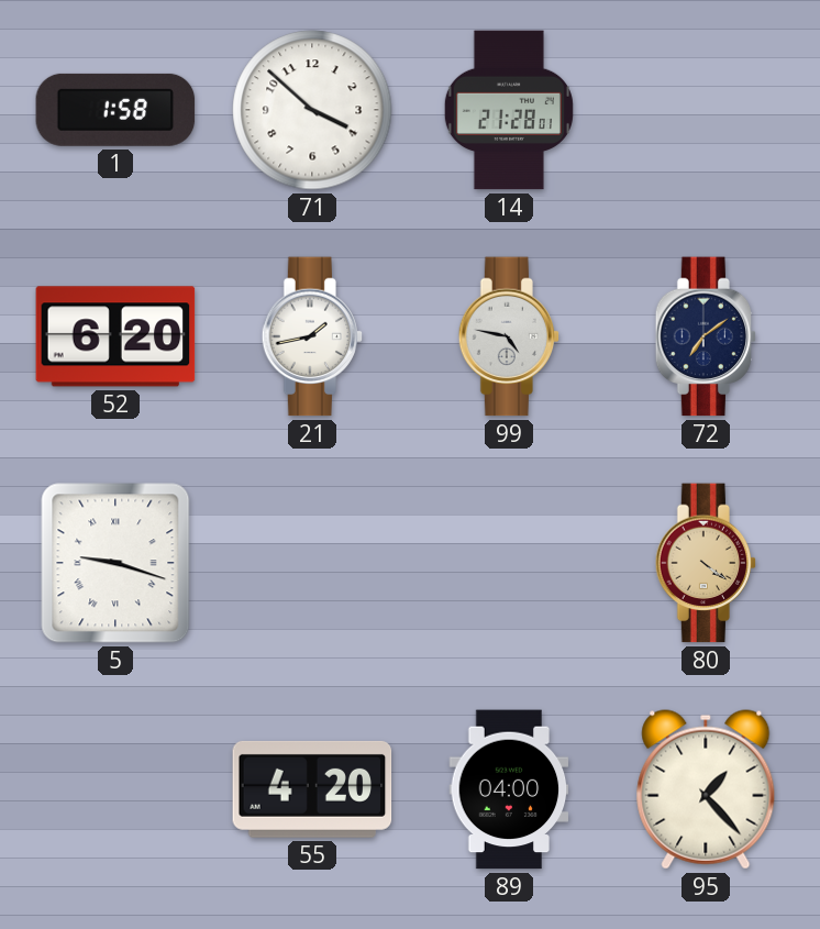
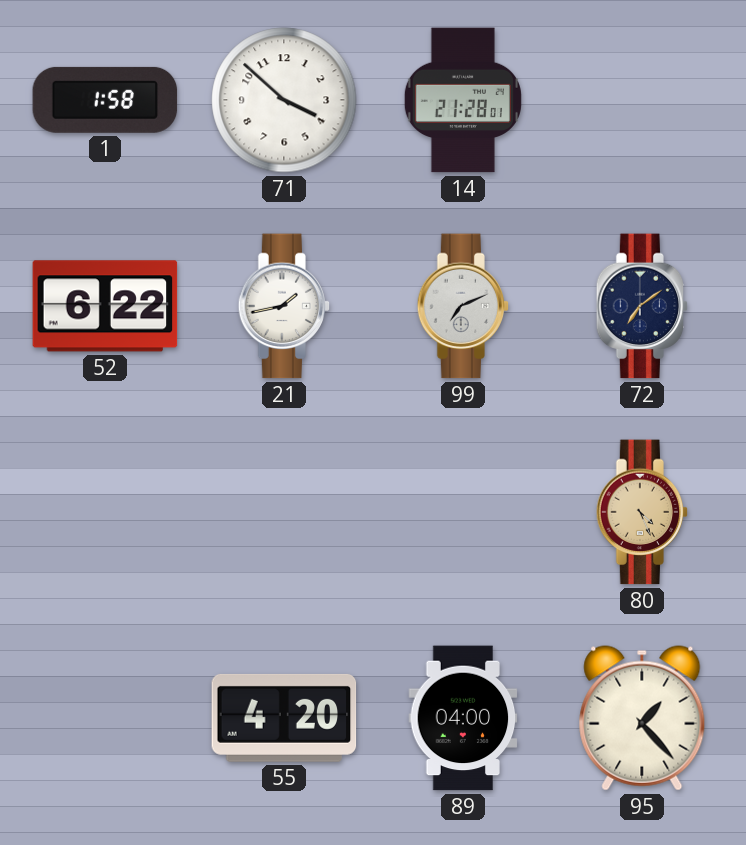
52: 6:20 -> 6:22 (105, 306)
99: 4:47 -> 7:11 (463, 306)
5: 9:18 -> none (115, 563)
80: 4:21 -> 4:26 (642, 512)
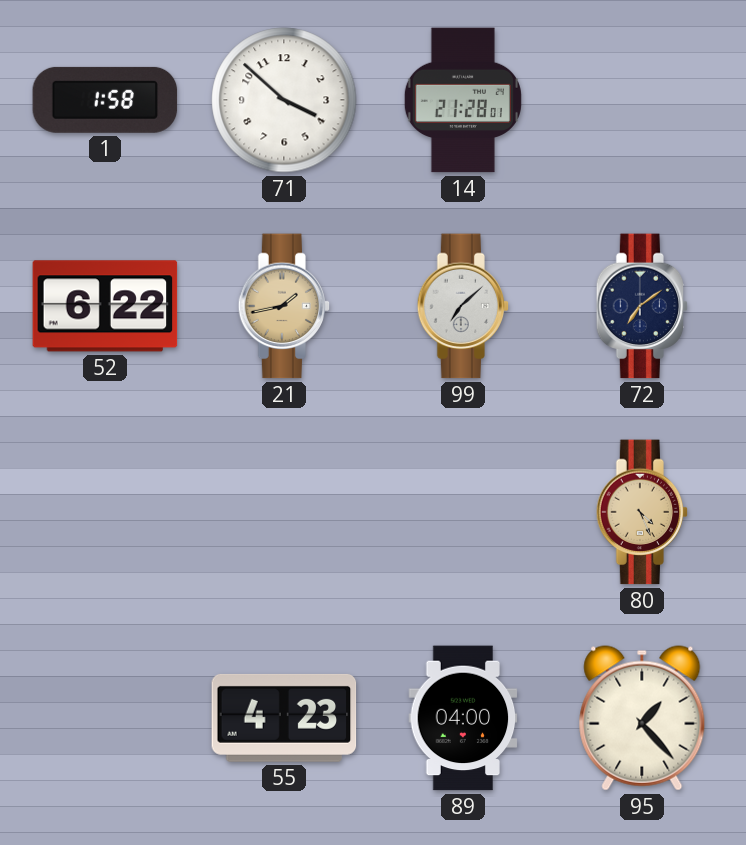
21 dial: white -> champagne (284, 306)
99: 7:11 -> 7:08 (463, 306)
55: 4:20 -> 4:23 (284, 718)
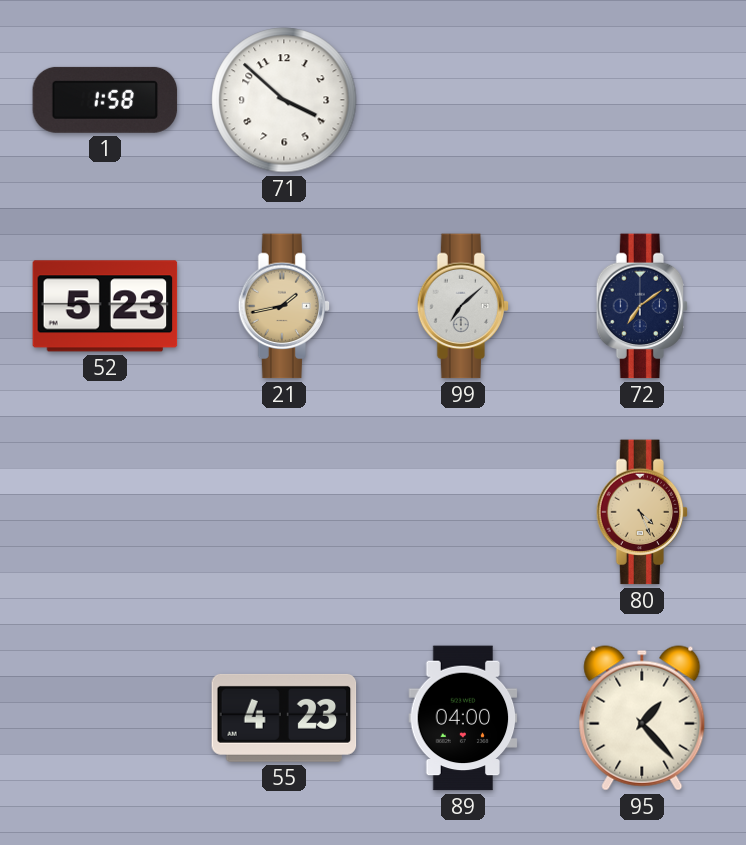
14: 21:28 -> none (463, 100)
52: 6:22 -> 5:23 (105, 306)
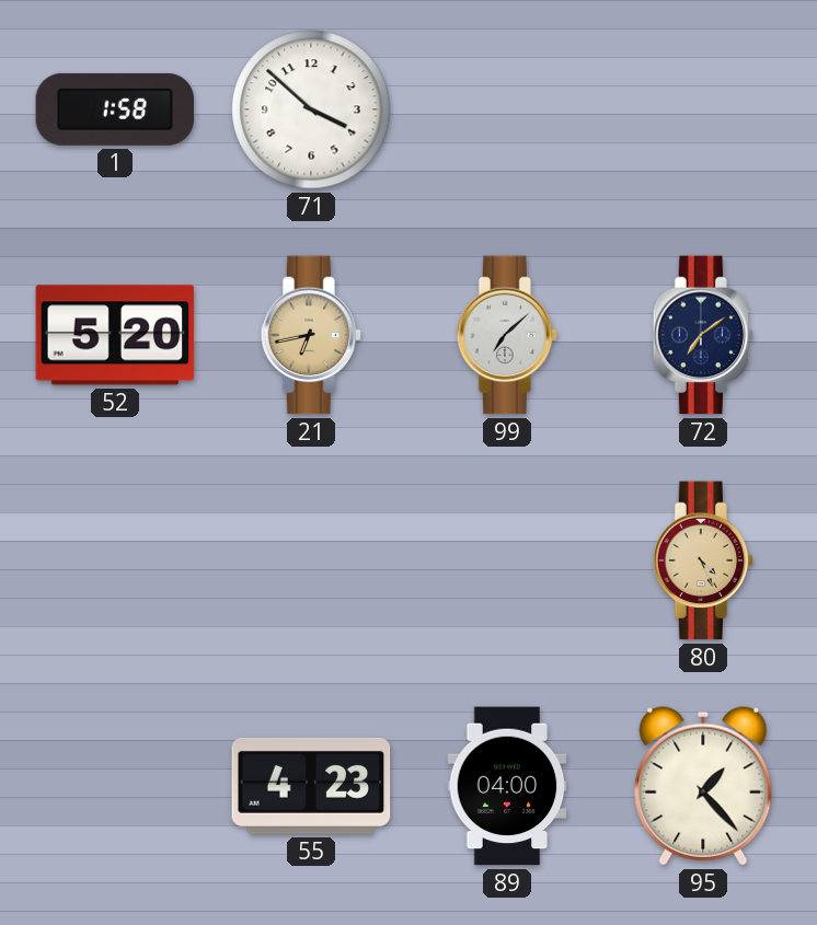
52: 5:23 -> 5:20 (115, 335)
21: 1:43 -> 6:43 (311, 335)
